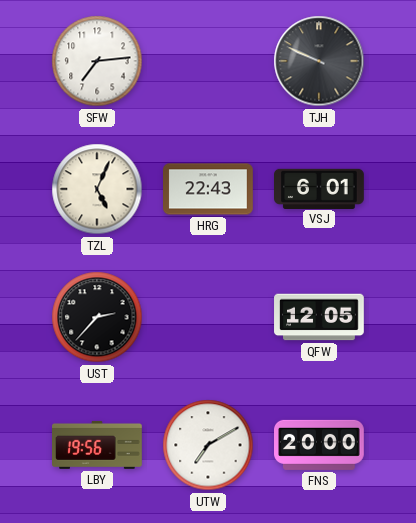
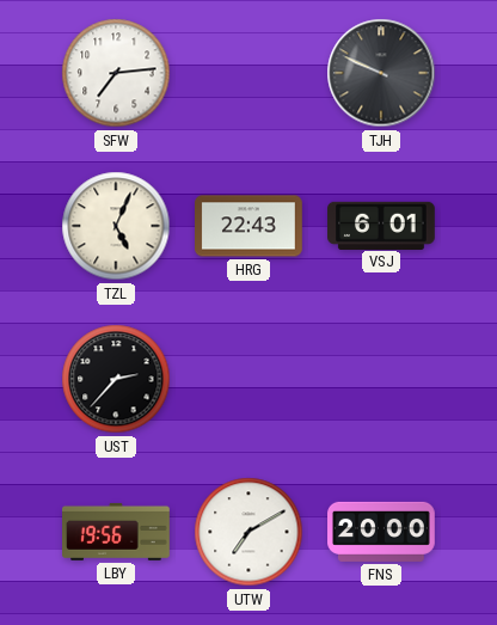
QFW: 12:05 -> none (319, 317)
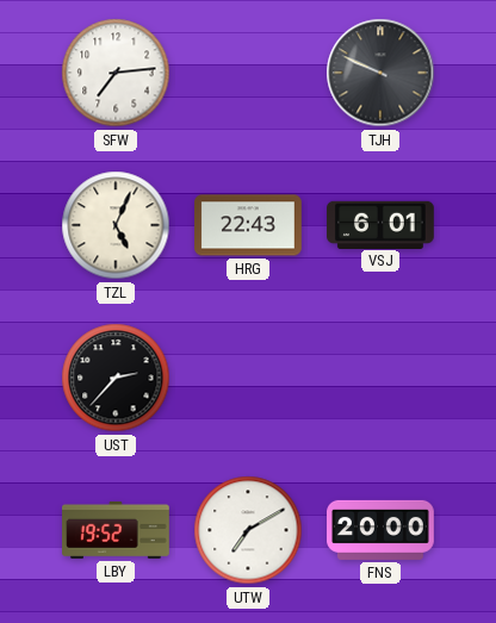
LBY: 19:56 -> 19:52 (117, 530)
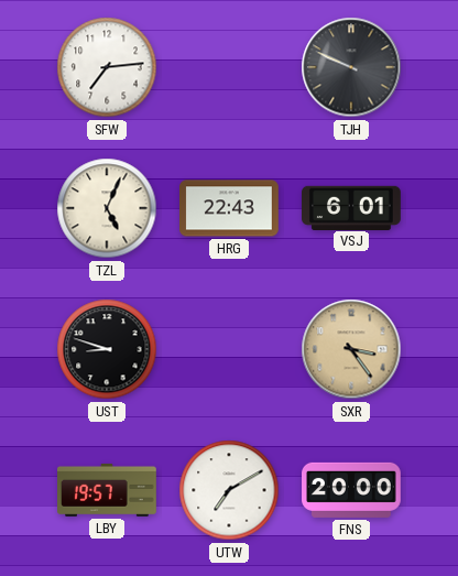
UST: 2:37 -> 8:48 (107, 349)
SXR: none -> 3:24 (351, 349)
LBY: 19:52 -> 19:57 (108, 490)
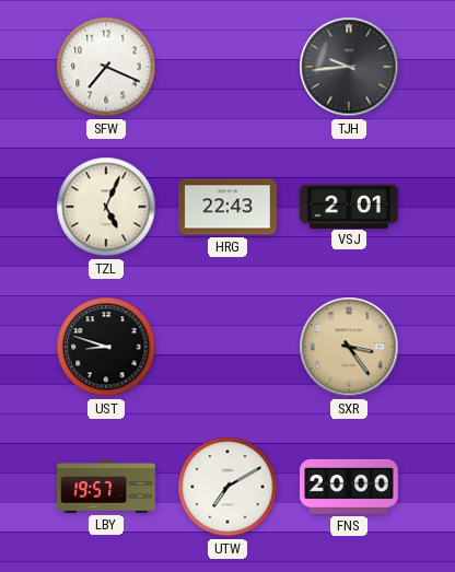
SFW: 7:14 -> 7:19 (106, 67)
TJH: 9:49 -> 9:44 (349, 67)
VSJ: 6:01 -> 2:01 (350, 206)
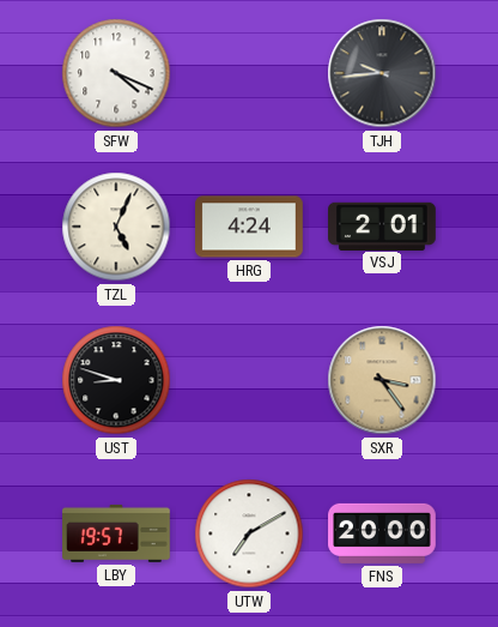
SFW: 7:19 -> 4:19 (116, 73)
HRG: 22:43 -> 4:24 (250, 227)
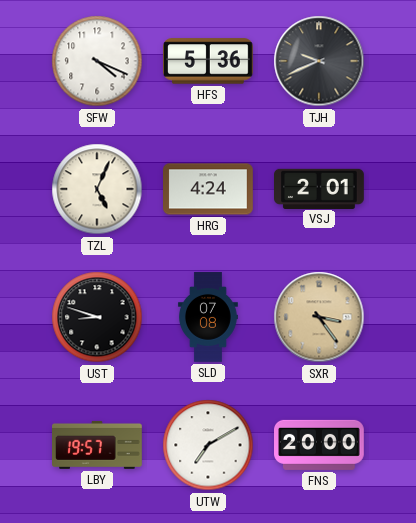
HFS: none -> 5:36 (209, 61)
TJH: 9:44 -> 9:41 (319, 61)
SLD: none -> 07:08 (208, 317)
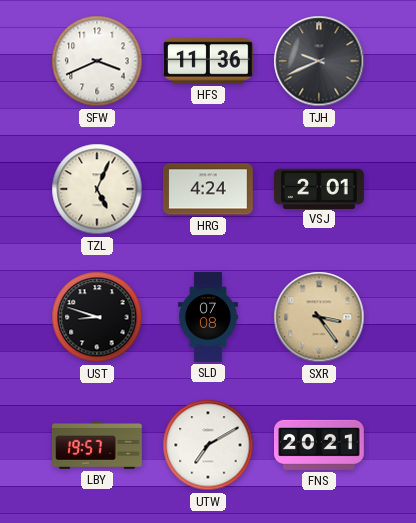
SFW: 4:19 -> 3:41 (97, 61)
HFS: 5:36 -> 11:36 (209, 61)
FNS: 20:00 -> 20:21 (320, 445)
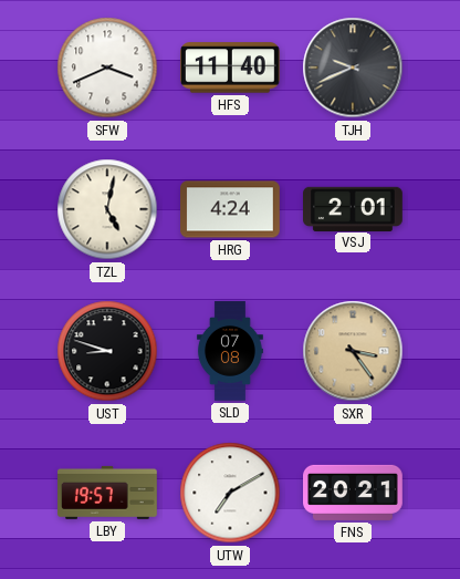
HFS: 11:36 -> 11:40 (231, 68)
TZL: 5:04 -> 5:02 (107, 209)
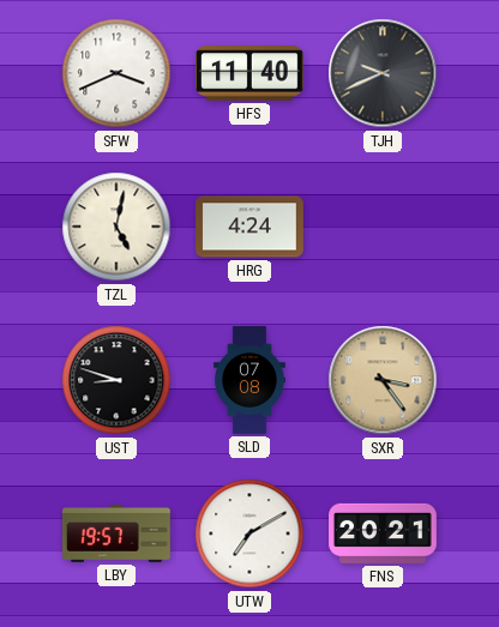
VSJ: 2:01 -> none (354, 208)
